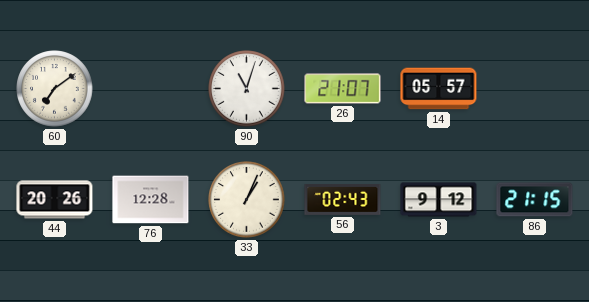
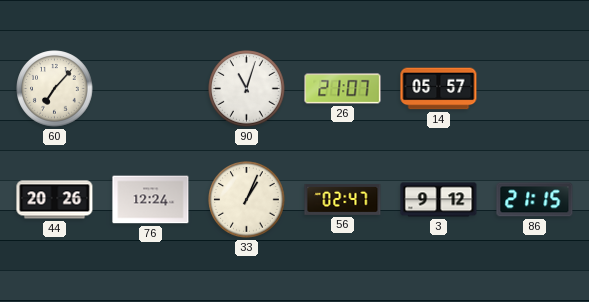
60: 7:09 -> 7:07 (55, 89)
76: 12:28 -> 12:24 (151, 200)
56: 02:43 -> 02:47 (343, 199)
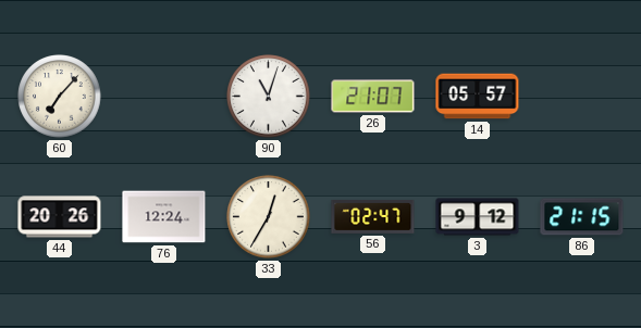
33: 1:04 -> 12:35 (269, 217)
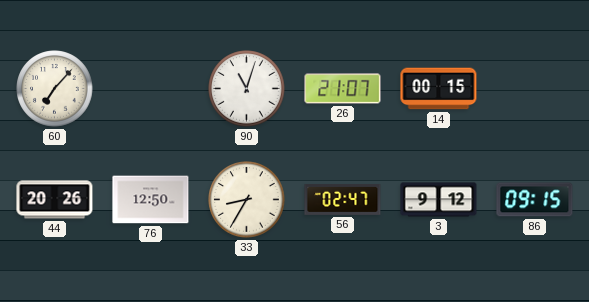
14: 05:57 -> 00:15 (439, 89)
76: 12:24 -> 12:50 (151, 200)
33: 12:35 -> 8:35 (247, 200)
86: 21:15 -> 09:15 (535, 200)
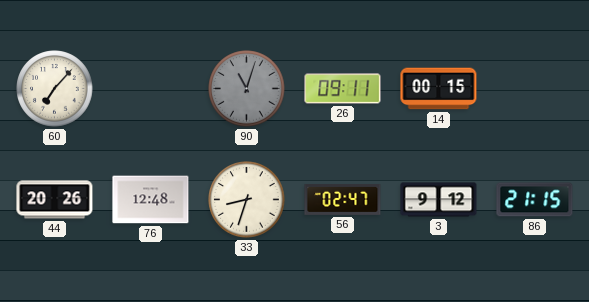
90 dial: white -> grey (247, 89)
26: 21:07 -> 09:11 (343, 89)
76: 12:50 -> 12:48 (151, 200)
33: 8:35 -> 8:33 (247, 200)
86: 09:15 -> 21:15 (535, 200)
